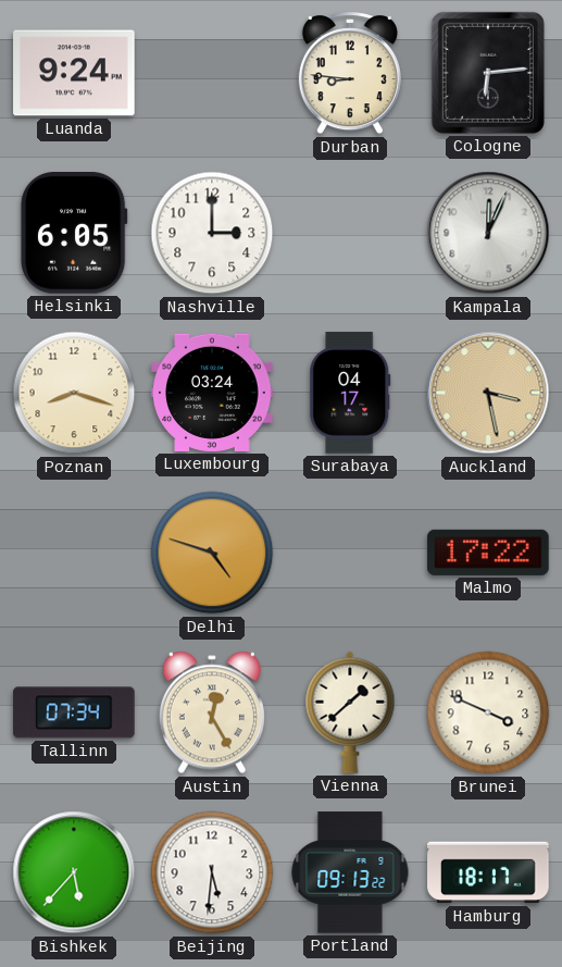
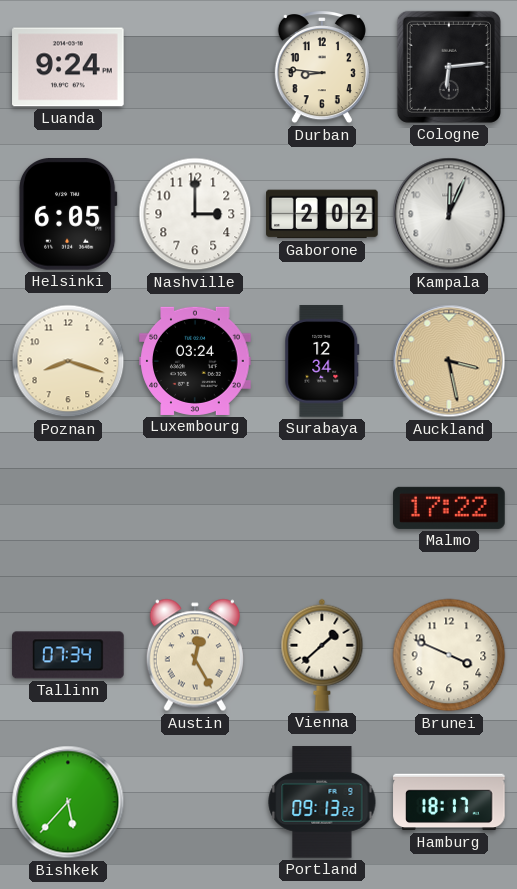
Gaborone: none -> 2:02 (322, 214)
Surabaya: 04:17 -> 12:34 (322, 361)
Delhi: 4:48 -> none (212, 553)
Beijing: 5:31 -> none (212, 872)
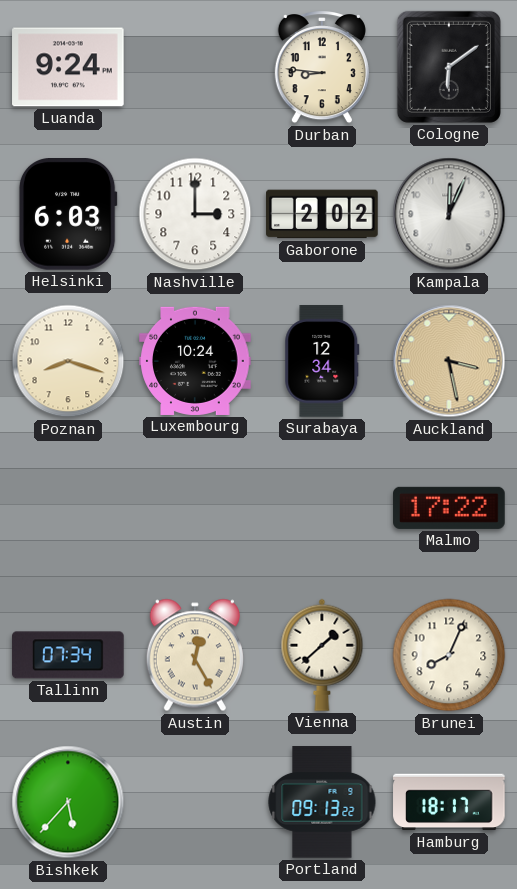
Cologne: 6:14 -> 6:09 (449, 67)
Helsinki: 6:05 -> 6:03 (68, 215)
Luxembourg: 03:24 -> 10:24 (195, 361)
Brunei: 3:49 -> 8:04 (449, 655)
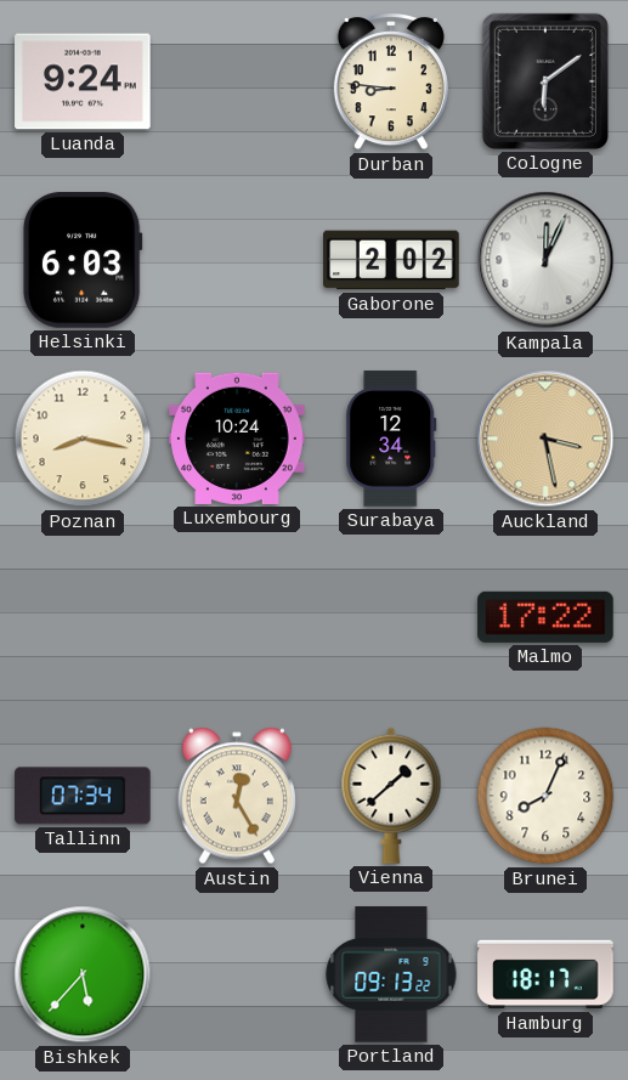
Nashville: 3:00 -> none (195, 214)
Poznan: 8:18 -> 8:17 (83, 439)
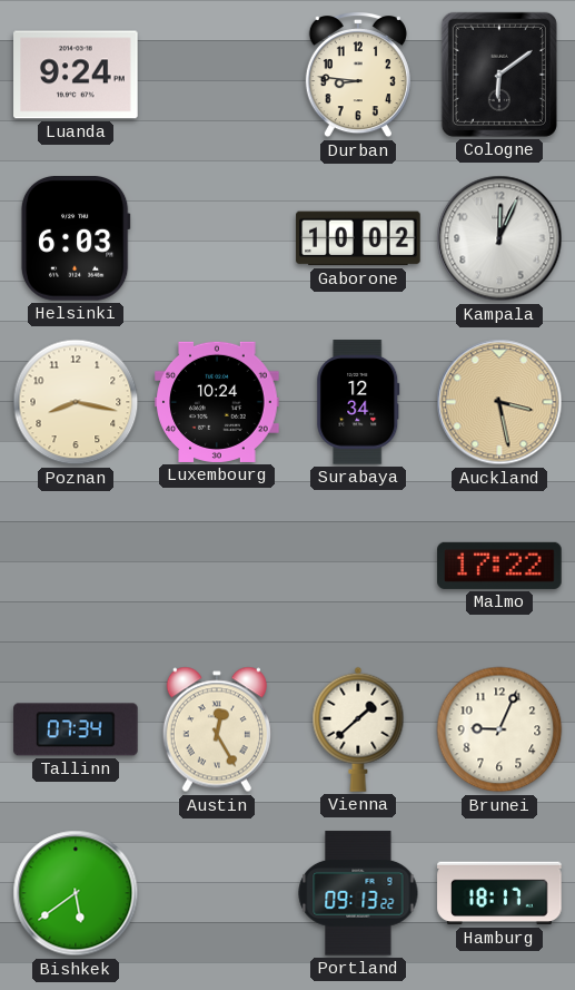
Gaborone: 2:02 -> 10:02 (358, 238)
Brunei: 8:04 -> 9:04 (499, 729)
Bishkek: 5:37 -> 5:39 (76, 893)
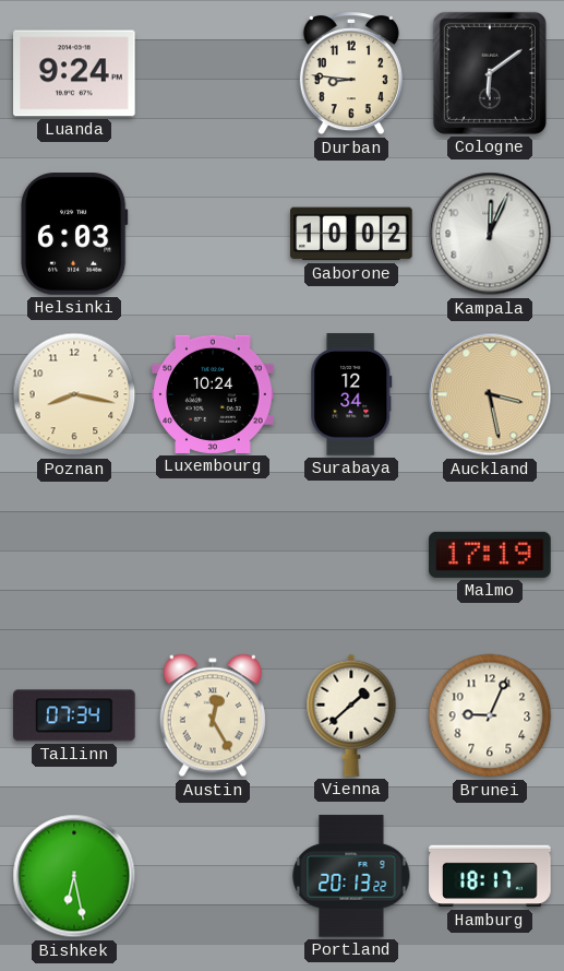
Malmo: 17:22 -> 17:19 (490, 555)
Bishkek: 5:39 -> 6:28 (74, 876)
Portland: 09:13 -> 20:13 (351, 876)
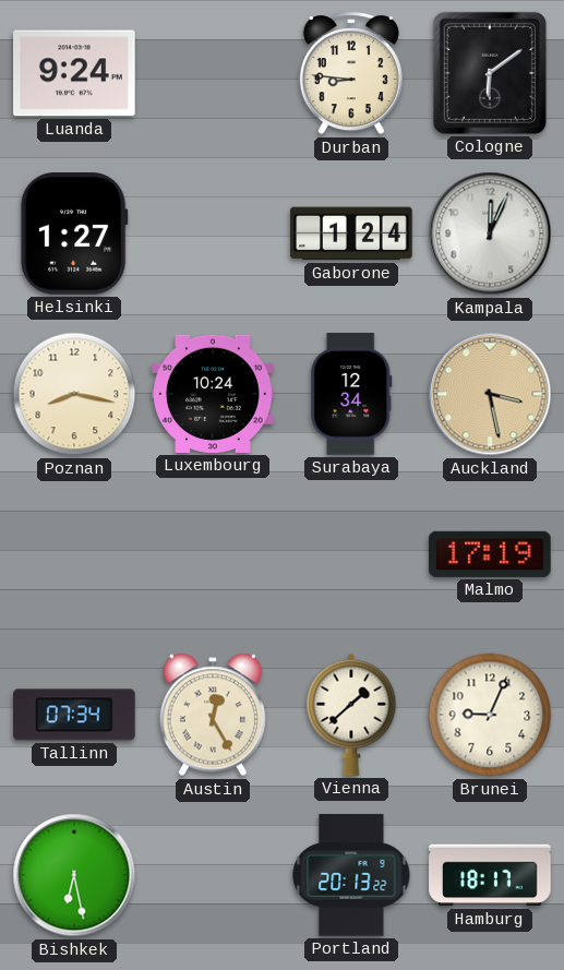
Helsinki: 6:03 -> 1:27 (74, 235)
Gaborone: 10:02 -> 1:24 (351, 233)
